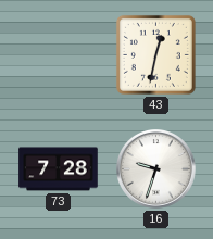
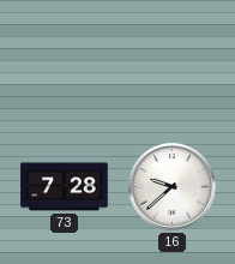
43: 12:32 -> none (155, 54)
16: 9:33 -> 9:38 (173, 187)
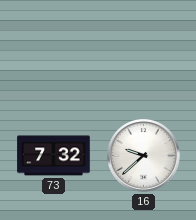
73: 7:28 -> 7:32 (54, 156)
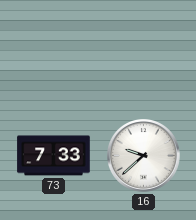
73: 7:32 -> 7:33 (54, 156)
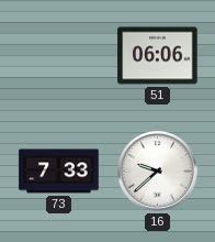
51: none -> 06:06 (158, 56)
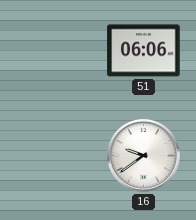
73: 7:33 -> none (59, 172)
16: 9:38 -> 9:39 (144, 156)
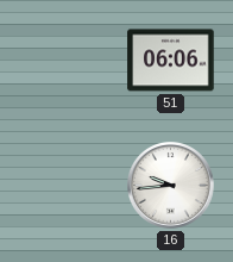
16: 9:39 -> 9:44 (171, 186)
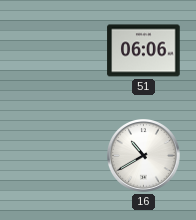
16: 9:44 -> 10:40 (144, 156)
